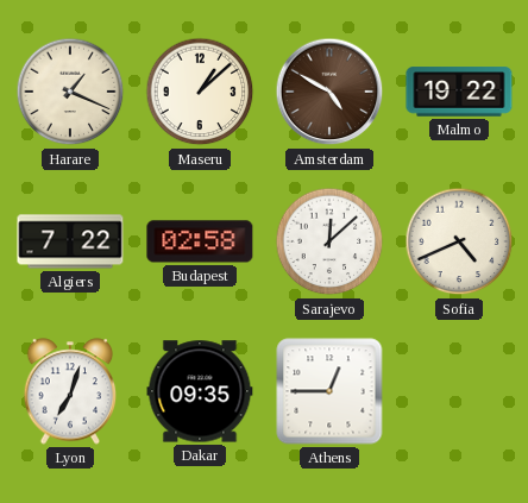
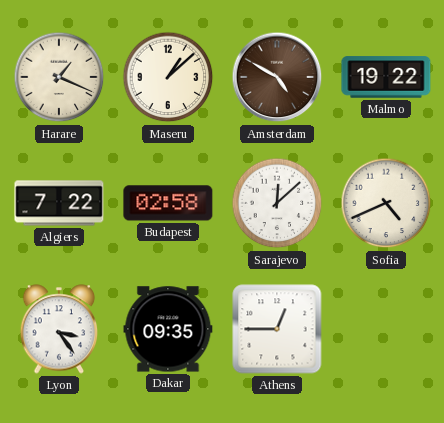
Lyon: 7:03 -> 3:24 (59, 329)
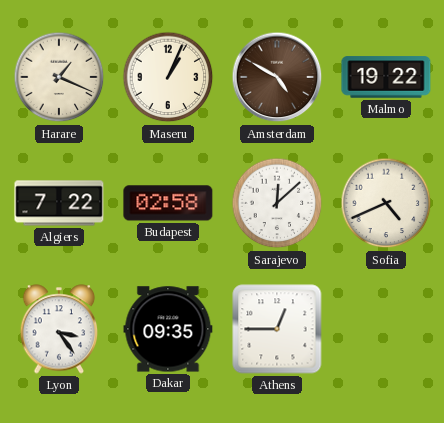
Maseru: 1:08 -> 1:04 (168, 77)
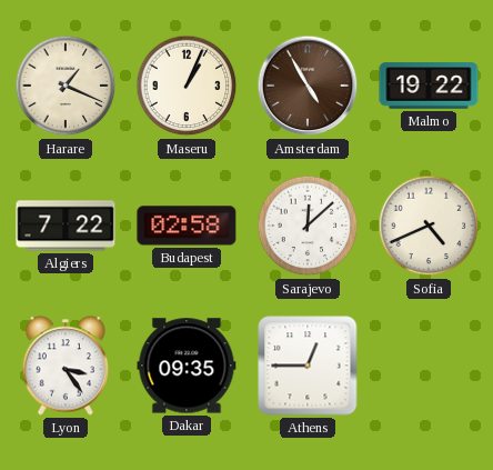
Amsterdam: 4:50 -> 4:55 (308, 86)
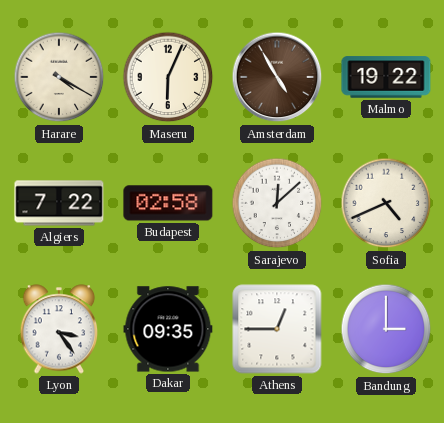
Harare: 1:19 -> 4:20 (59, 77)
Maseru: 1:04 -> 6:04 (168, 77)
Bandung: none -> 3:00 (386, 329)
